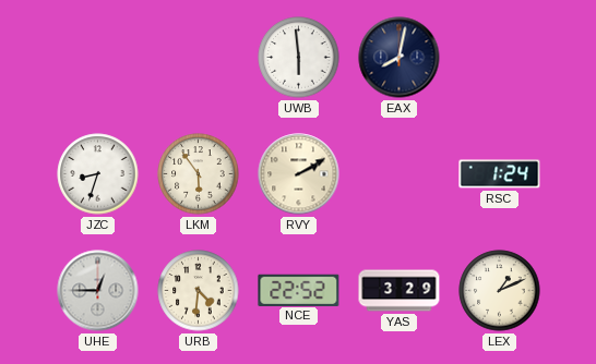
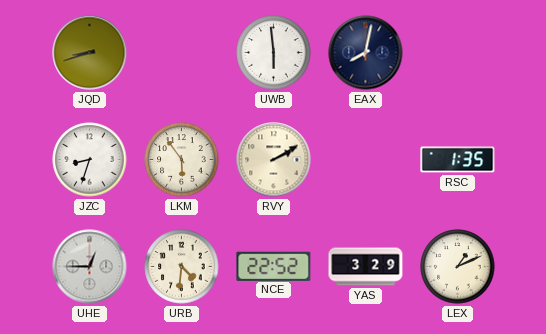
JQD: none -> 8:42 (90, 53)
RSC: 1:24 -> 1:35 (458, 160)
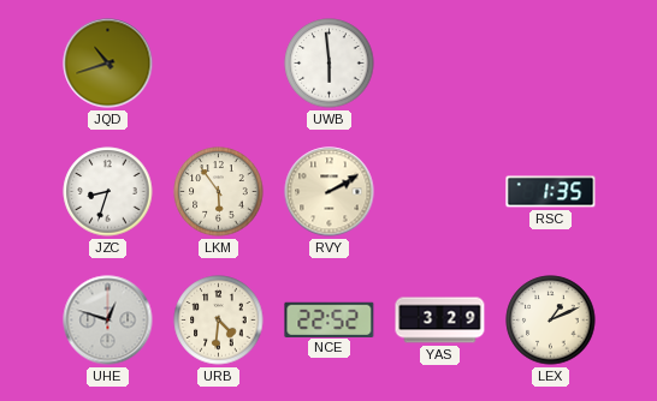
JQD: 8:42 -> 10:42 (108, 64)
EAX: 8:02 -> none (366, 53)
UHE: 12:45 -> 12:48 (108, 321)
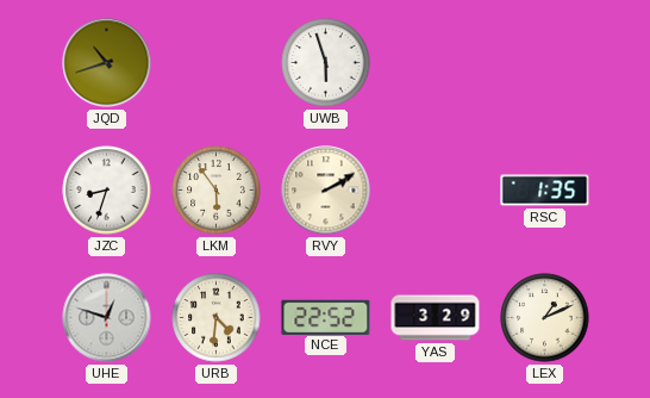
UWB: 5:59 -> 5:57 (326, 63)
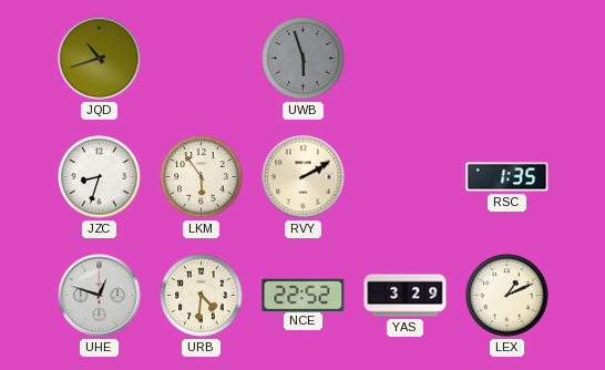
UWB dial: white -> grey (304, 59)
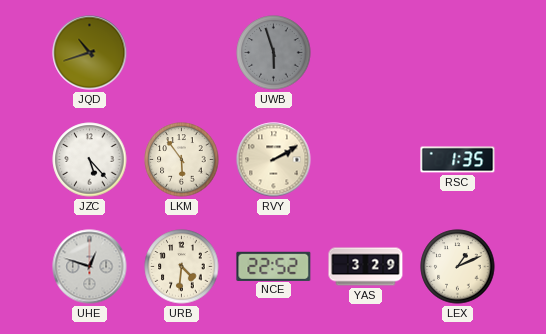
JZC: 8:33 -> 5:23 (90, 160)
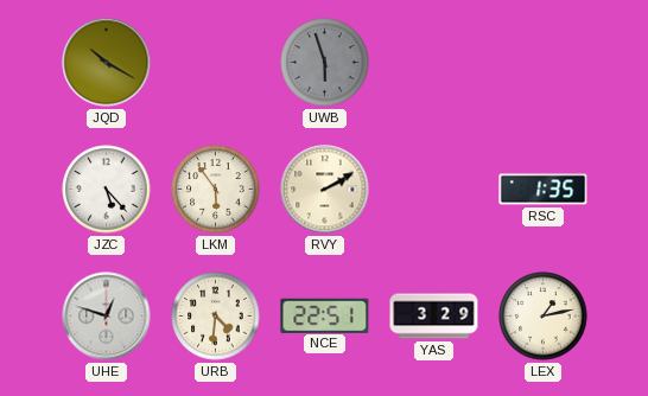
JQD: 10:42 -> 10:20 (107, 63)
NCE: 22:52 -> 22:51 (325, 315)
LEX: 1:11 -> 1:13 (544, 317)
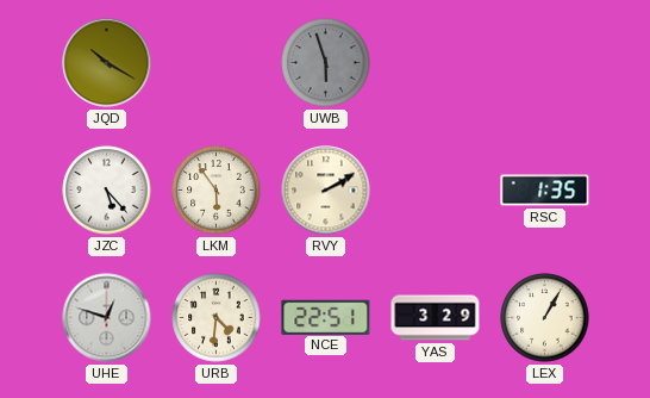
LEX: 1:13 -> 1:05 (545, 318)
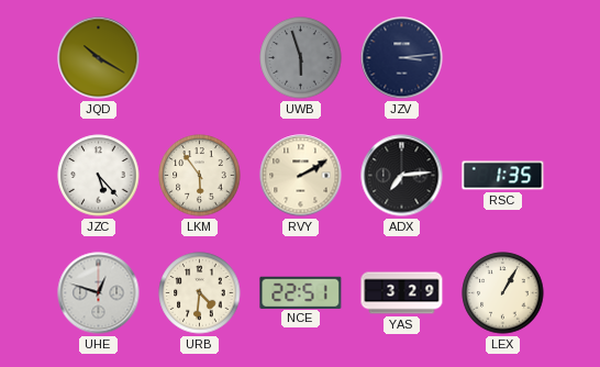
JZV: none -> 3:14 (402, 58)
ADX: none -> 7:14 (402, 176)
